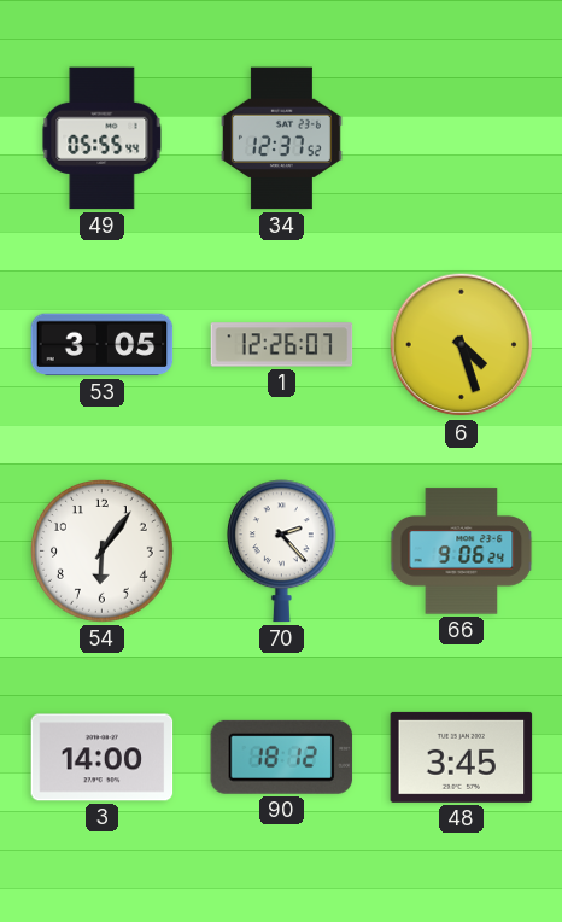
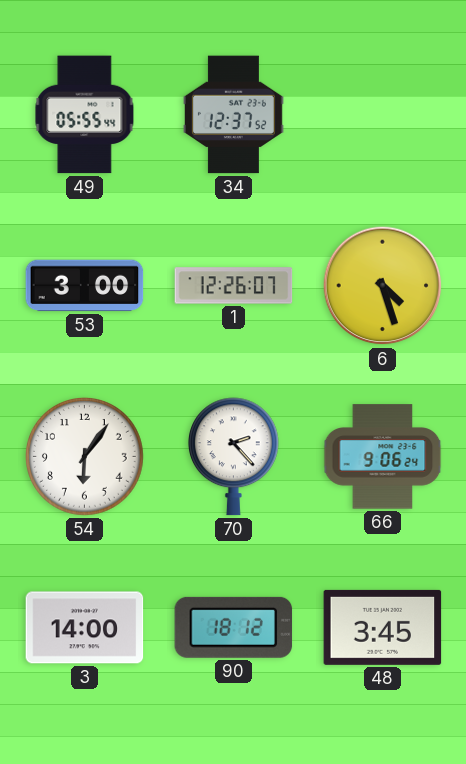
53: 3:05 -> 3:00 (85, 286)
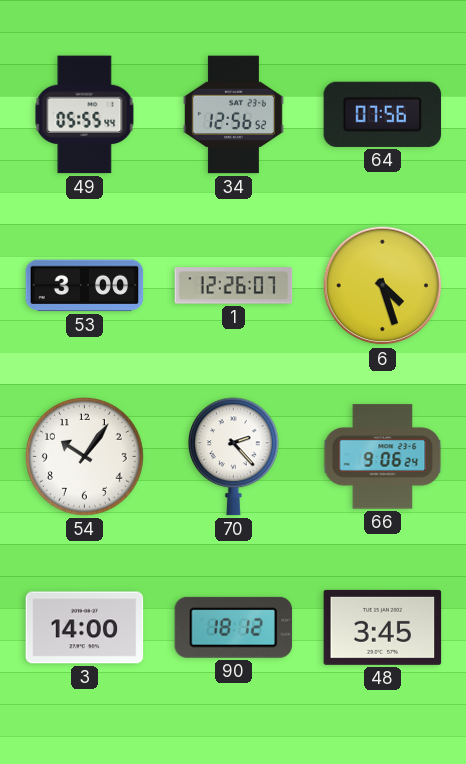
34: 12:37 -> 12:56 (233, 115)
64: none -> 07:56 (383, 114)
54: 6:06 -> 10:06 (85, 457)
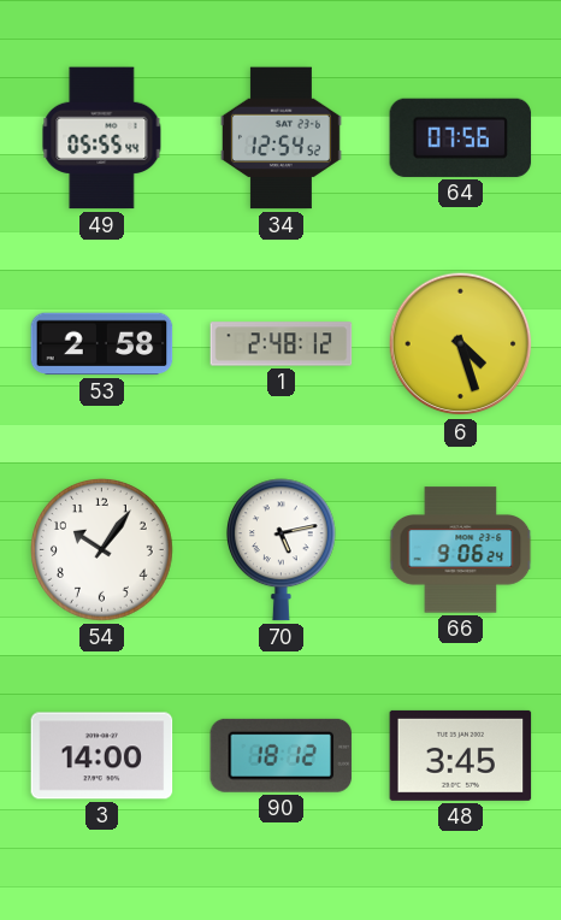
34: 12:56 -> 12:54 (280, 138)
53: 3:00 -> 2:58 (102, 344)
1: 12:26 -> 2:48 (282, 344)
70: 2:23 -> 5:13 (280, 550)
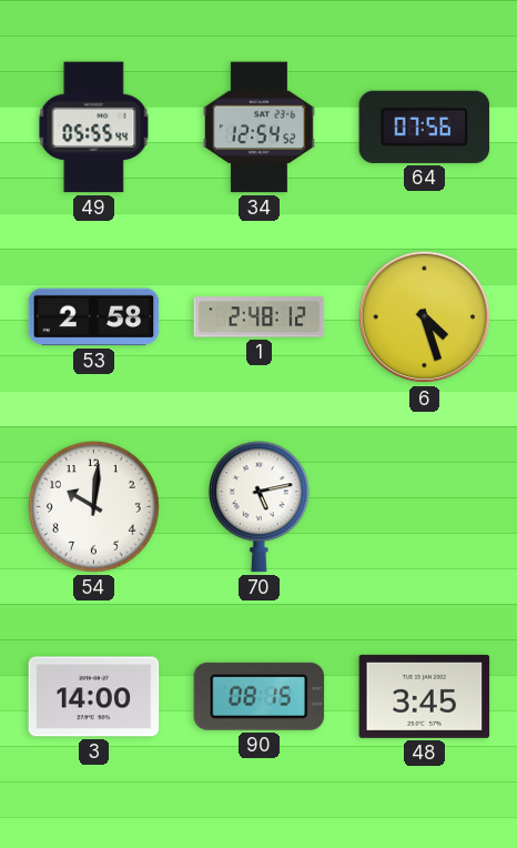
54: 10:06 -> 10:01 (94, 507)
66: 9:06 -> none (461, 550)
90: 18:12 -> 08:15 (260, 696)
